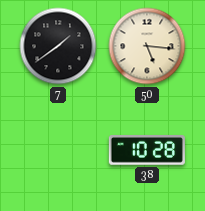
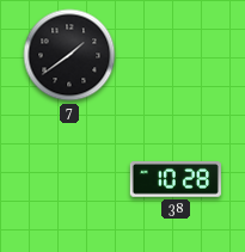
50: 5:16 -> none (147, 46)
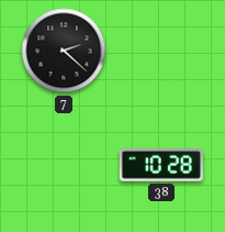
7: 1:39 -> 2:22 (64, 51)
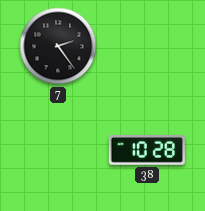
7: 2:22 -> 2:24 (58, 46)
